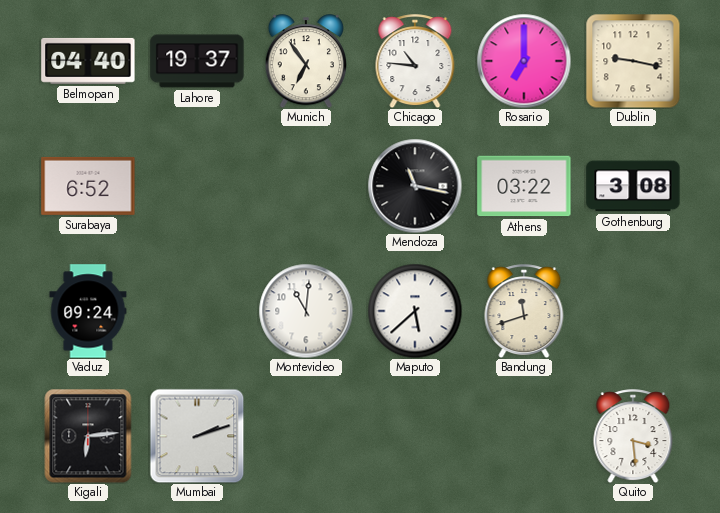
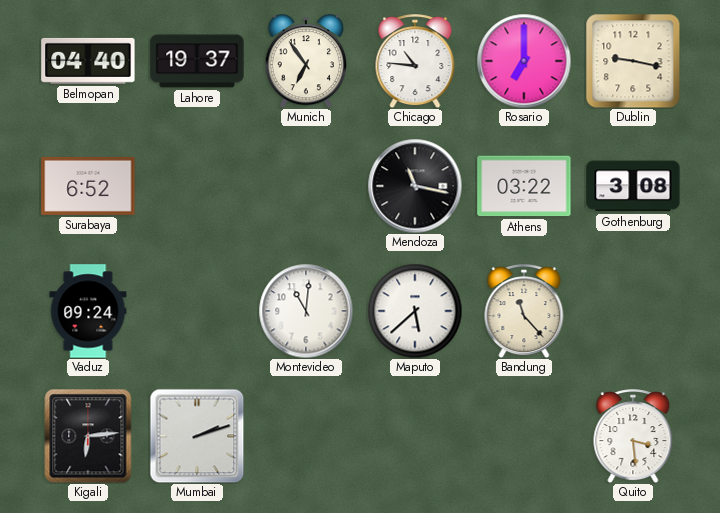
Bandung: 11:42 -> 11:23 (524, 311)
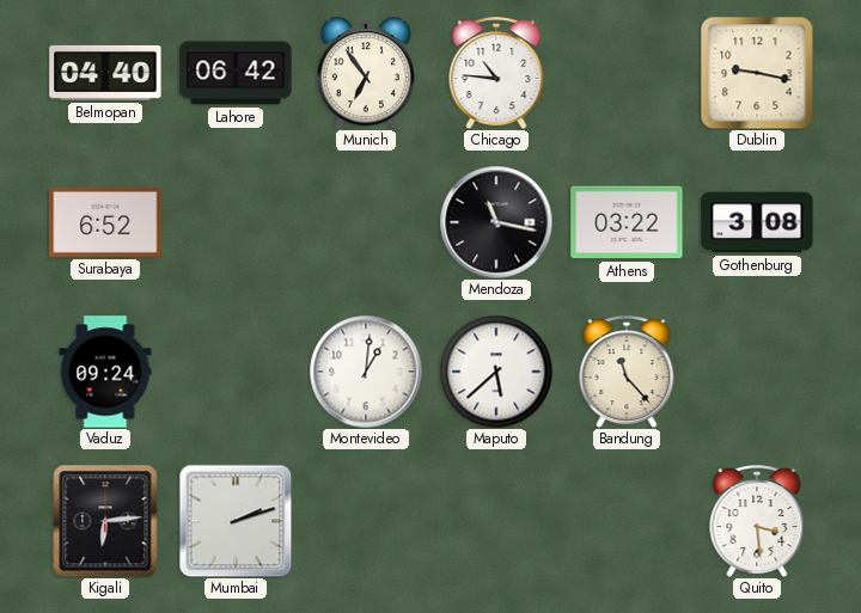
Lahore: 19:37 -> 06:42 (236, 73)
Rosario: 7:00 -> none (524, 61)
Montevideo: 11:01 -> 1:01 (366, 372)
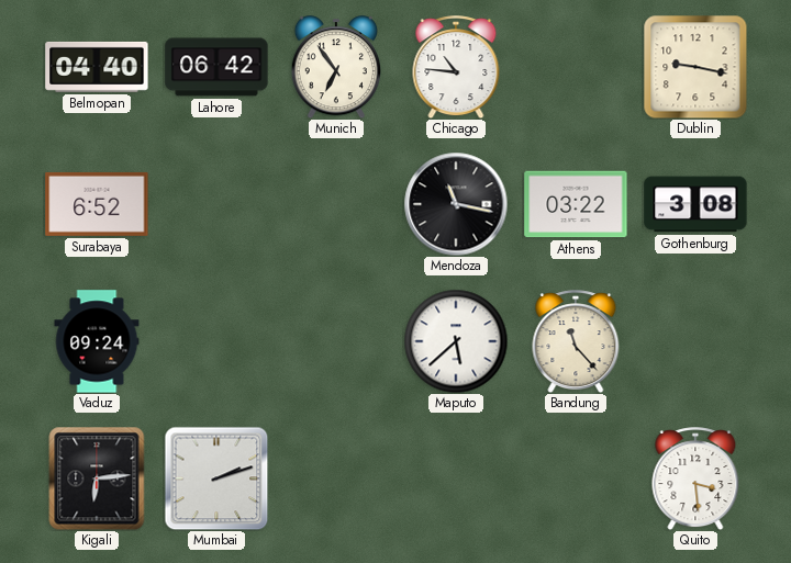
Montevideo: 1:01 -> none (366, 372)
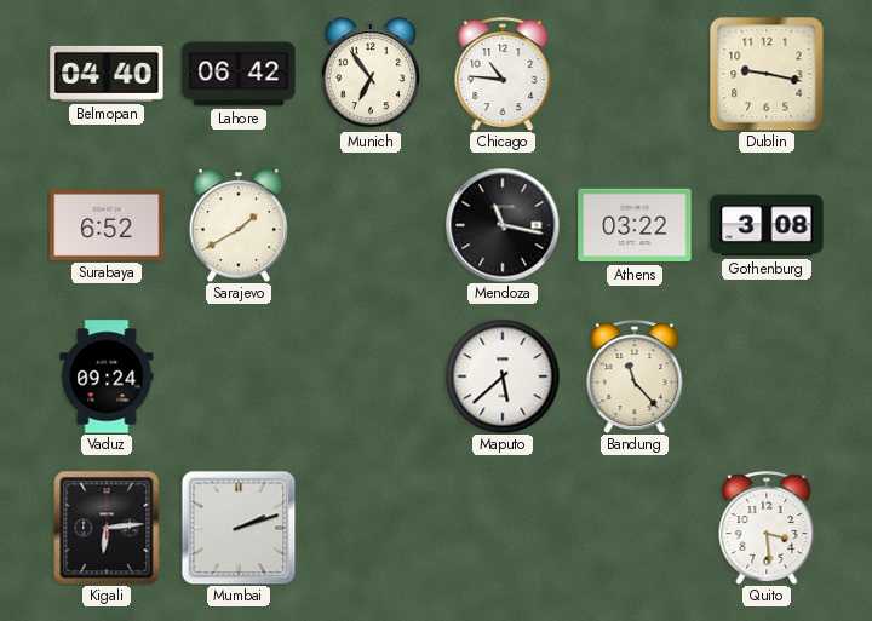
Sarajevo: none -> 1:40 (237, 225)
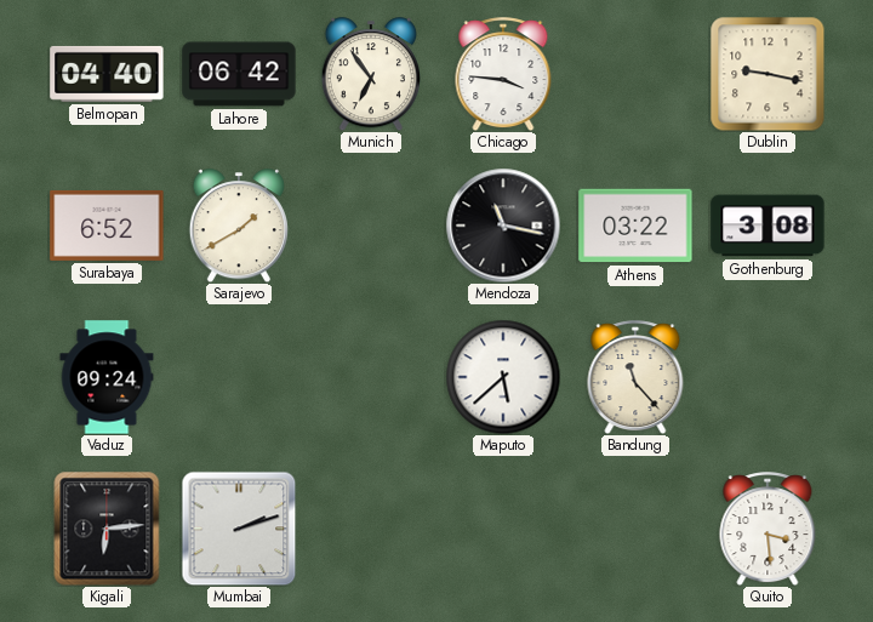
Chicago: 10:46 -> 3:46 (503, 74)
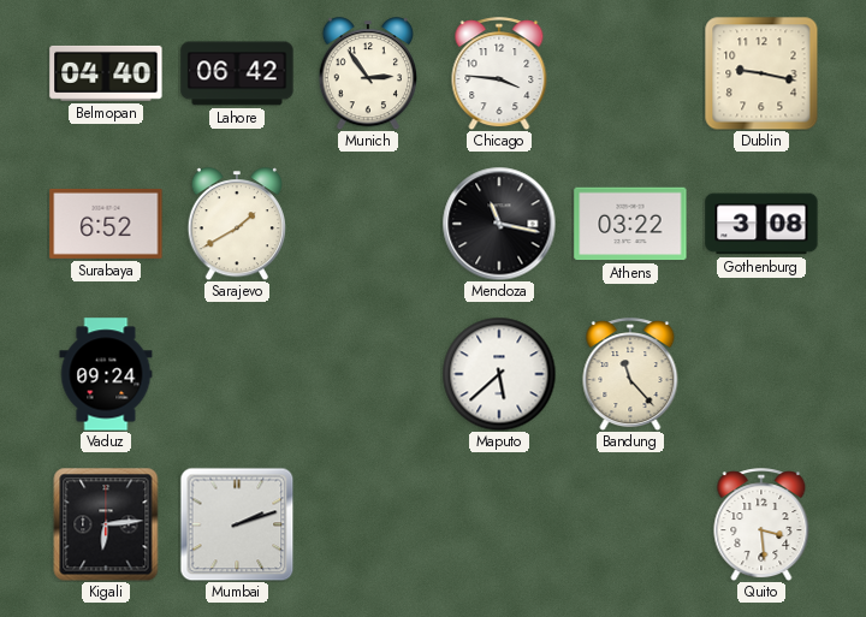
Munich: 6:54 -> 2:54 (367, 73)
